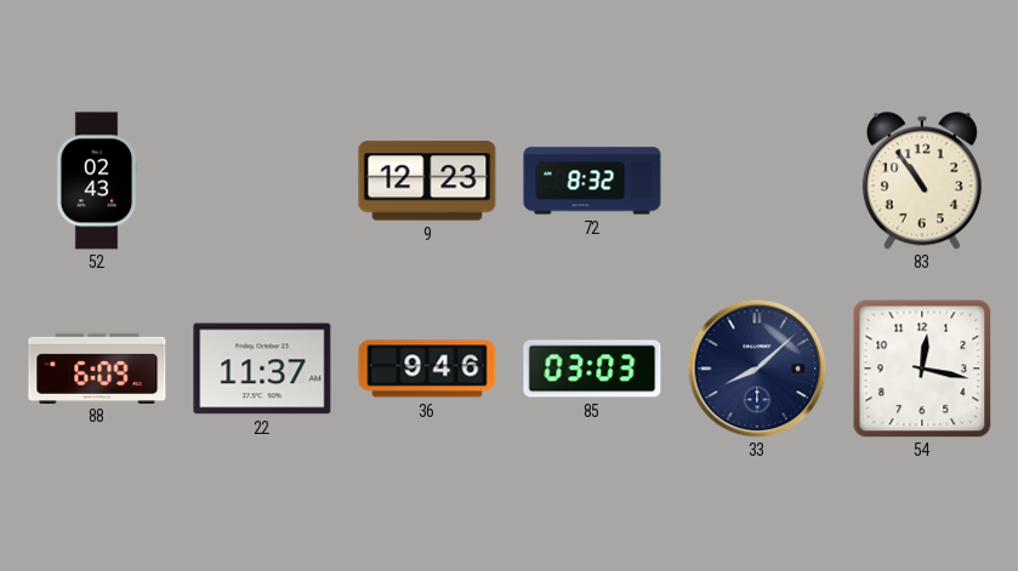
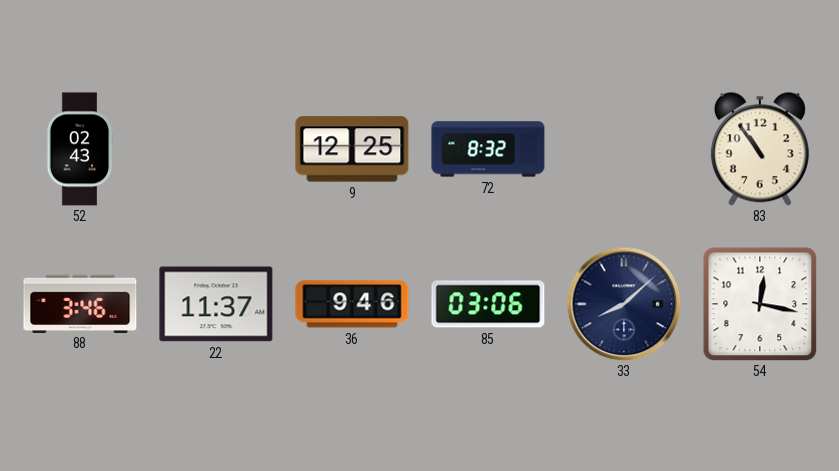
9: 12:23 -> 12:25 (352, 149)
88: 6:09 -> 3:46 (80, 303)
85: 03:03 -> 03:06 (488, 304)
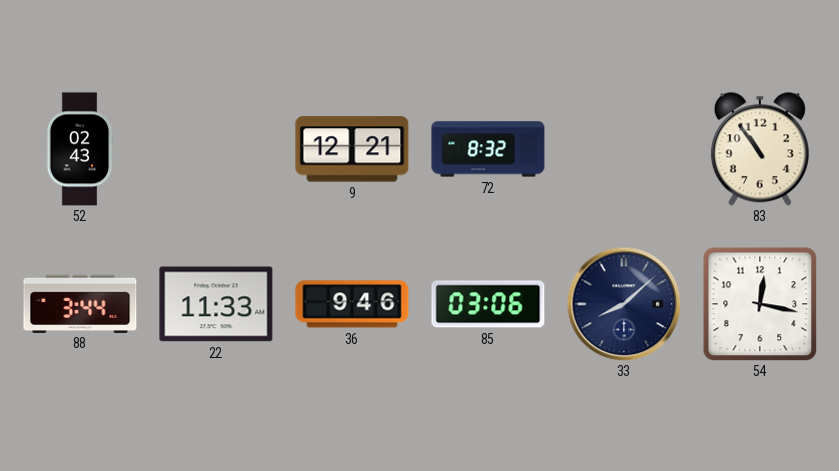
9: 12:25 -> 12:21 (352, 149)
88: 3:46 -> 3:44 (80, 303)
22: 11:37 -> 11:33 (216, 304)
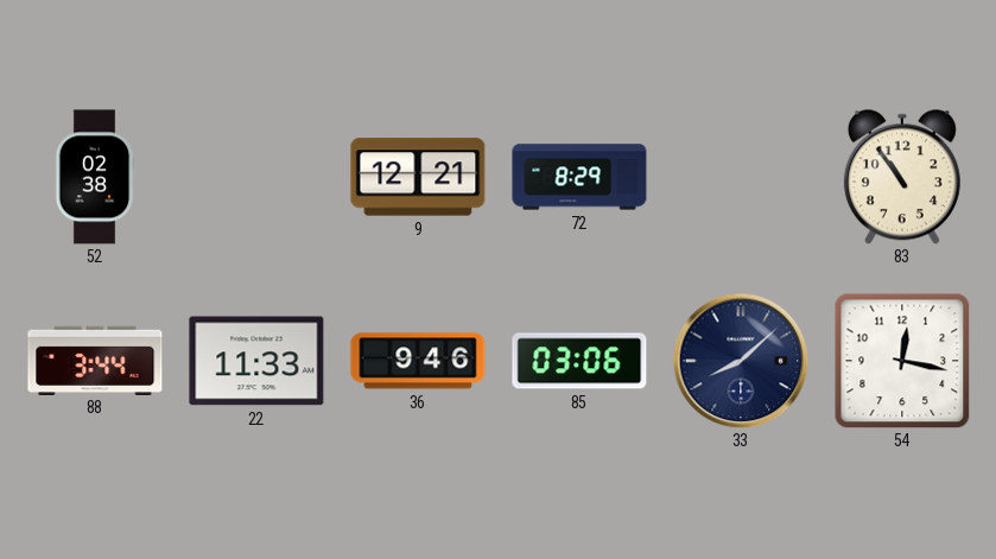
52: 02:43 -> 02:38 (95, 177)
72: 8:32 -> 8:29 (579, 177)
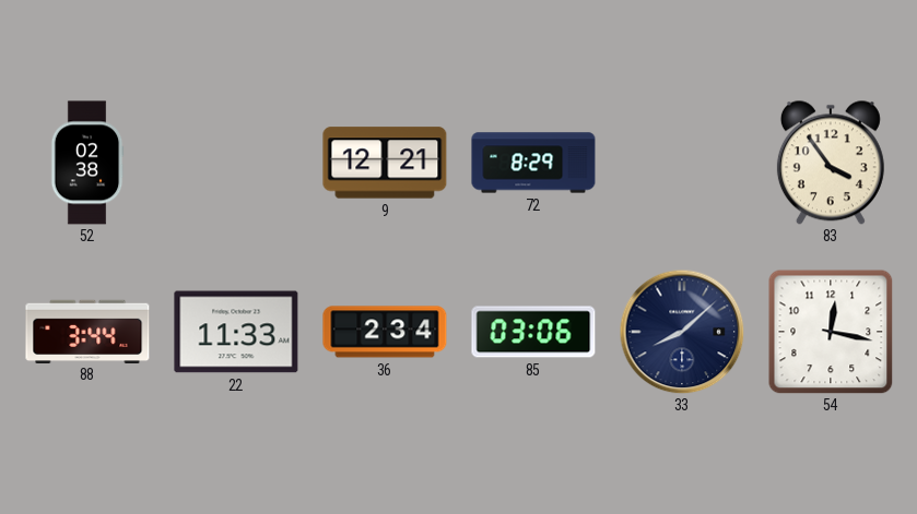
83: 10:54 -> 3:54 (831, 163)
36: 9:46 -> 2:34 (385, 332)
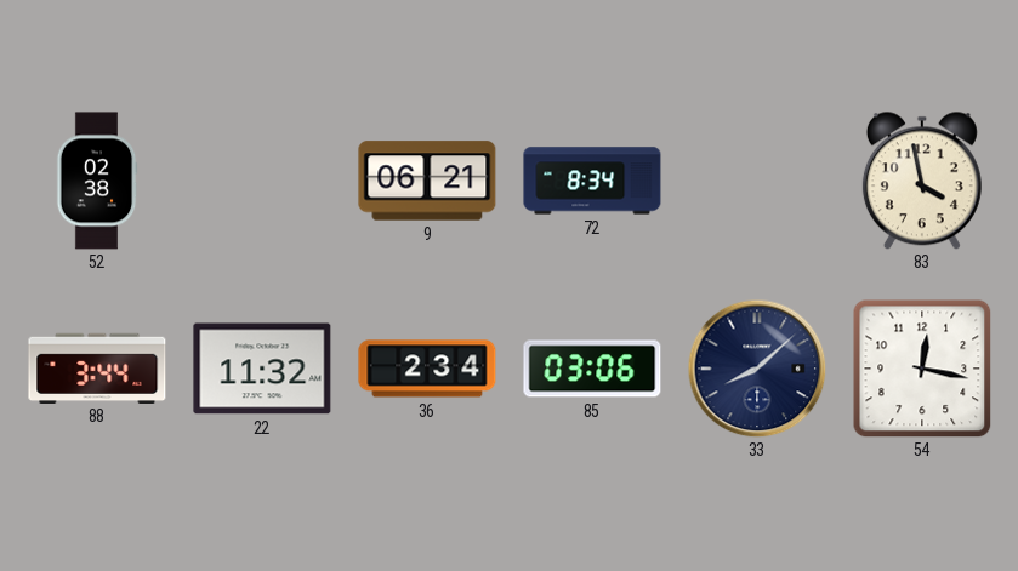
9: 12:21 -> 06:21 (427, 181)
72: 8:29 -> 8:34 (592, 181)
83: 3:54 -> 3:58 (922, 181)
22: 11:33 -> 11:32 (262, 369)
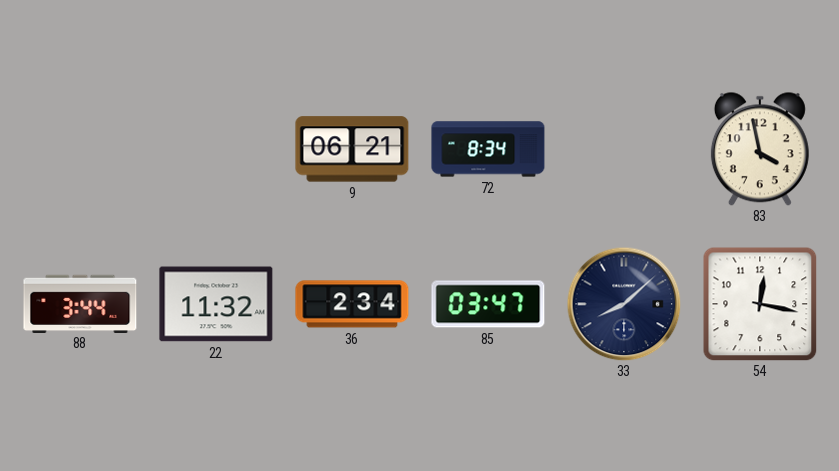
52: 02:38 -> none (97, 181)
85: 03:06 -> 03:47 (488, 304)
